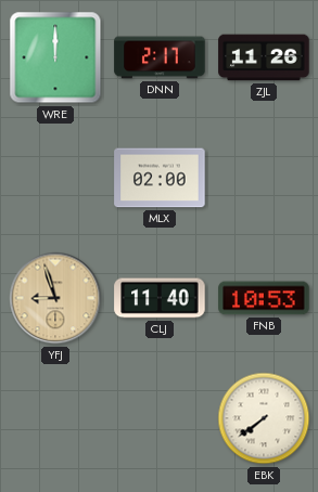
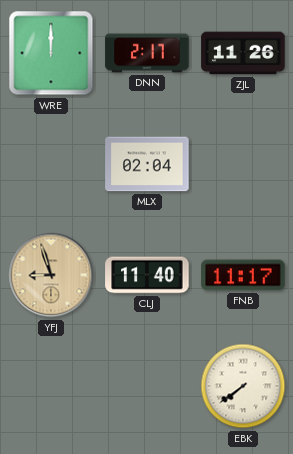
MLX: 02:00 -> 02:04 (147, 164)
FNB: 10:53 -> 11:17 (243, 275)
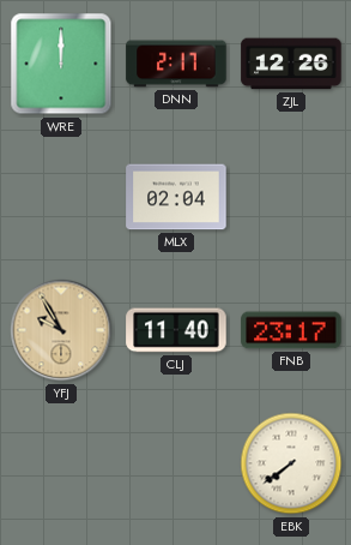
ZJL: 11:26 -> 12:26 (291, 64)
YFJ: 8:57 -> 9:55 (61, 330)
FNB: 11:17 -> 23:17 (291, 330)
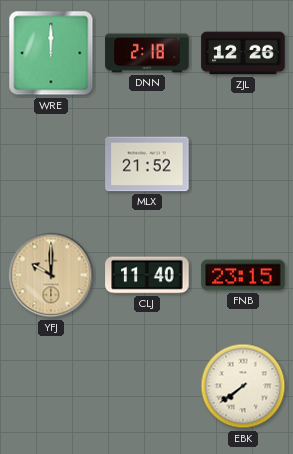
DNN: 2:17 -> 2:18 (147, 53)
MLX: 02:04 -> 21:52 (147, 164)
YFJ: 9:55 -> 10:00 (51, 275)
FNB: 23:17 -> 23:15 (243, 275)
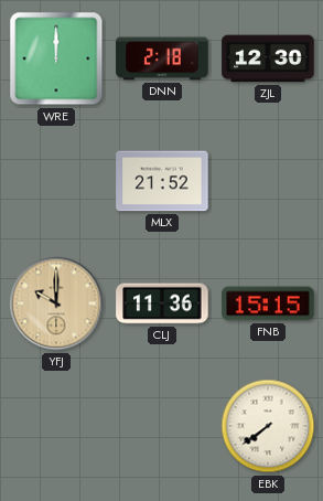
ZJL: 12:26 -> 12:30 (268, 58)
CLJ: 11:40 -> 11:36 (162, 303)
FNB: 23:15 -> 15:15 (268, 303)
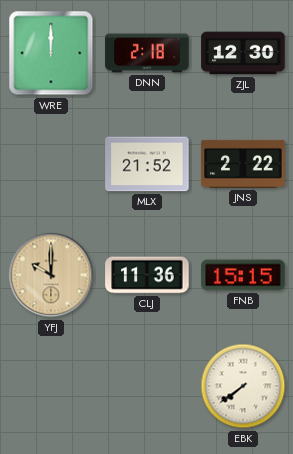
JNS: none -> 2:22 (243, 164)
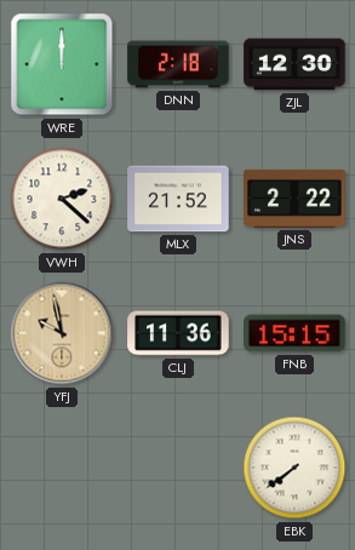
VWH: none -> 2:22 (62, 199)
YFJ: 10:00 -> 9:58 (62, 333)
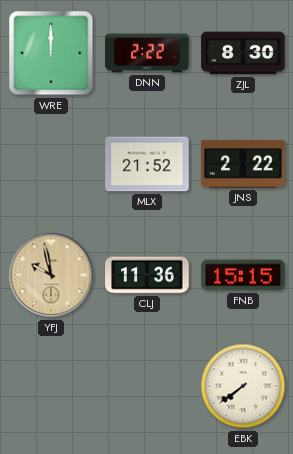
DNN: 2:18 -> 2:22 (147, 53)
ZJL: 12:30 -> 8:30 (243, 53)
VWH: 2:22 -> none (62, 199)
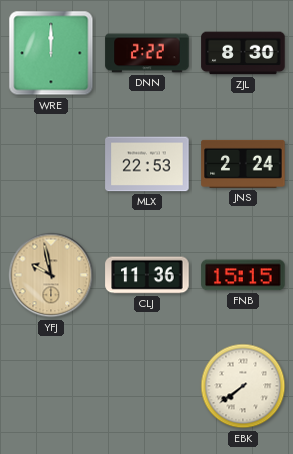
MLX: 21:52 -> 22:53 (147, 164)
JNS: 2:22 -> 2:24 (243, 164)
